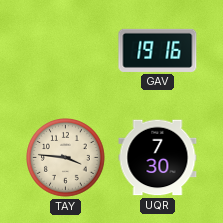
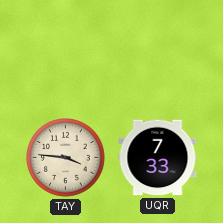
GAV: 19:16 -> none (158, 50)
UQR: 7:30 -> 7:33 (158, 158)
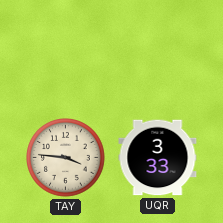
UQR: 7:33 -> 3:33 (158, 158)
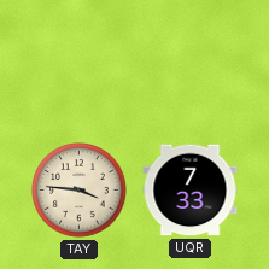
UQR: 3:33 -> 7:33 (191, 191)
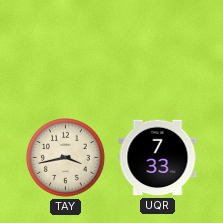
TAY: 3:46 -> 3:43 (66, 158)
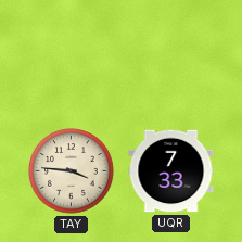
TAY: 3:43 -> 3:46 (72, 171)
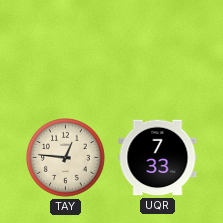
TAY: 3:46 -> 12:46 (66, 158)
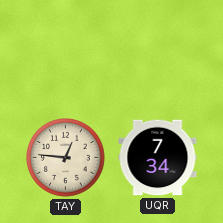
UQR: 7:33 -> 7:34 (158, 158)
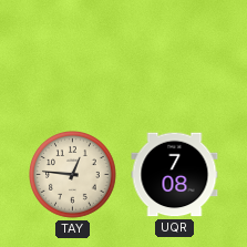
UQR: 7:34 -> 7:08 (175, 175)
